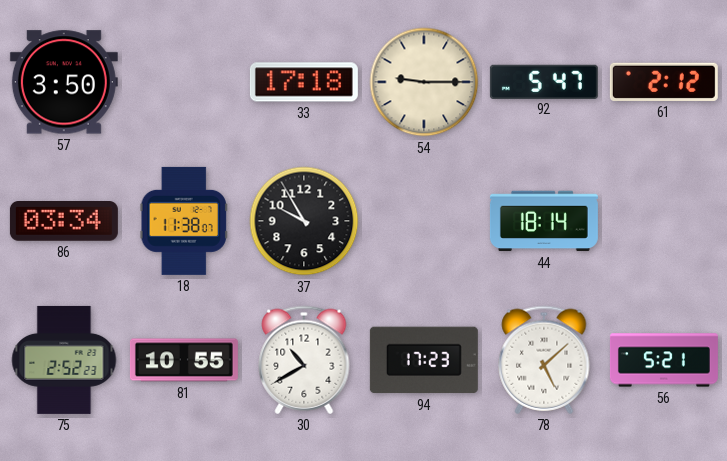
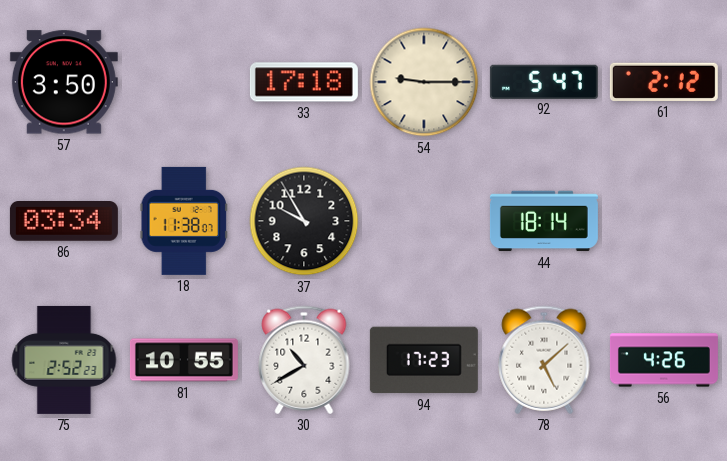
56: 5:21 -> 4:26 (664, 360)
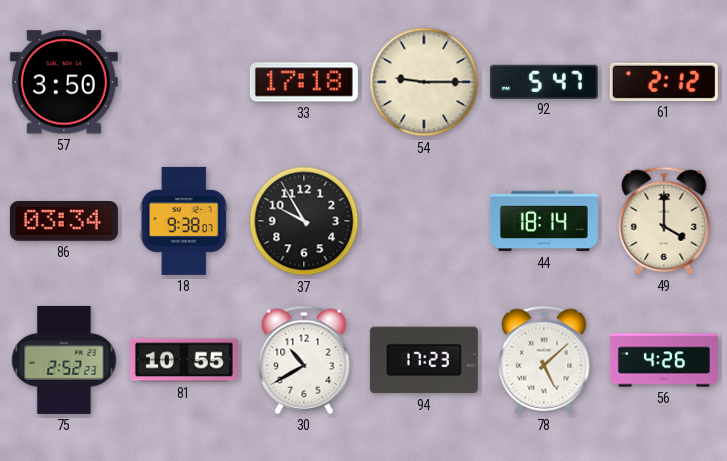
18: 11:38 -> 9:38 (184, 221)
49: none -> 4:00 (664, 221)
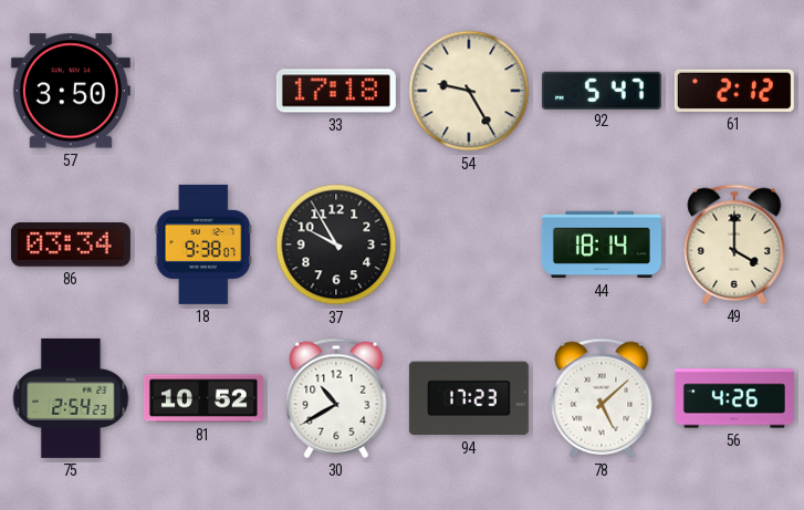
54: 9:15 -> 9:25 (469, 91)
75: 2:52 -> 2:54 (71, 398)
81: 10:55 -> 10:52 (203, 398)
